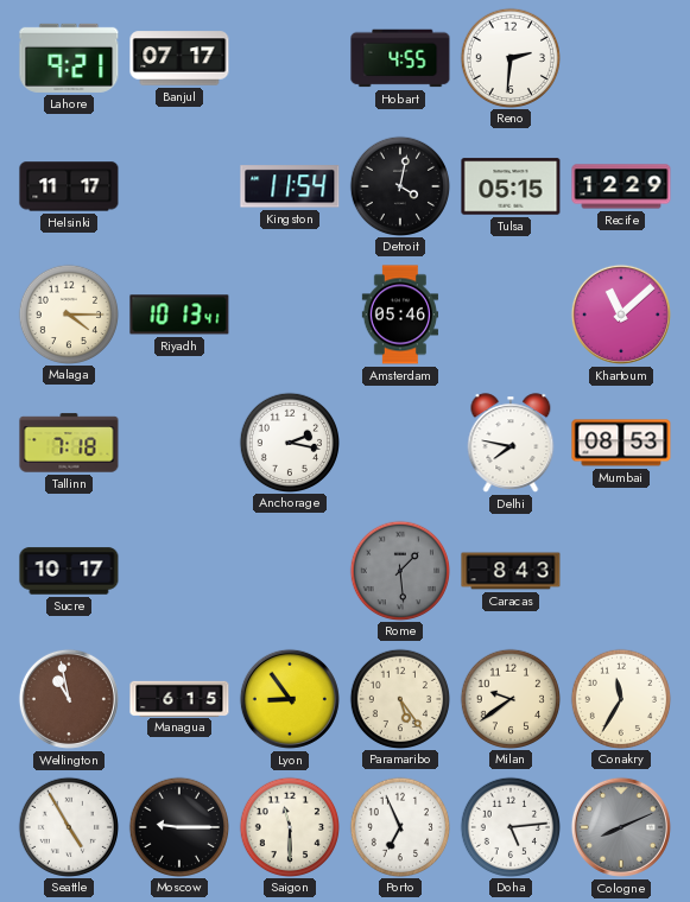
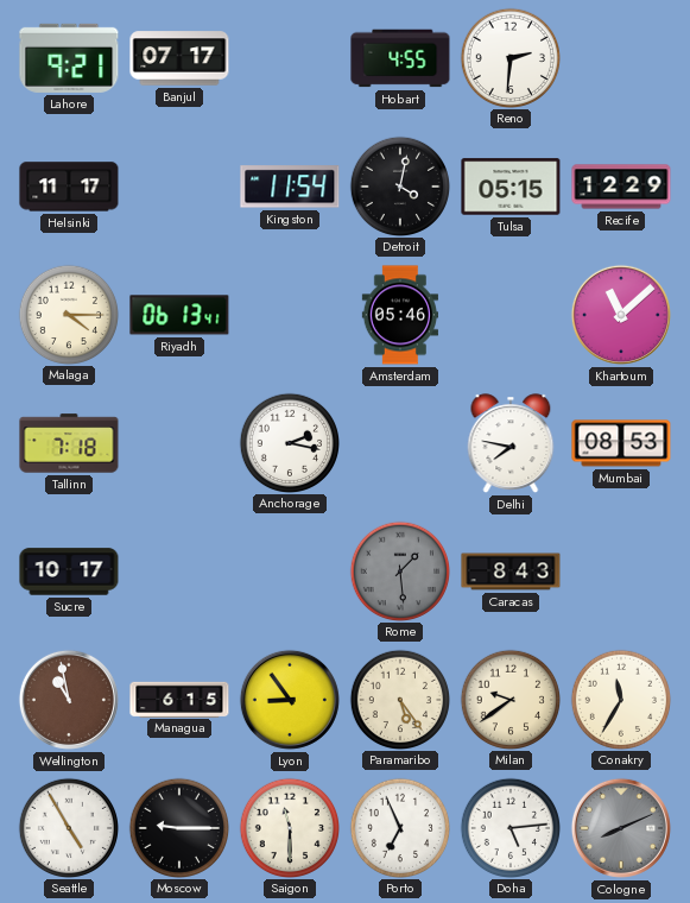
Riyadh: 10:13 -> 06:13 (179, 315)
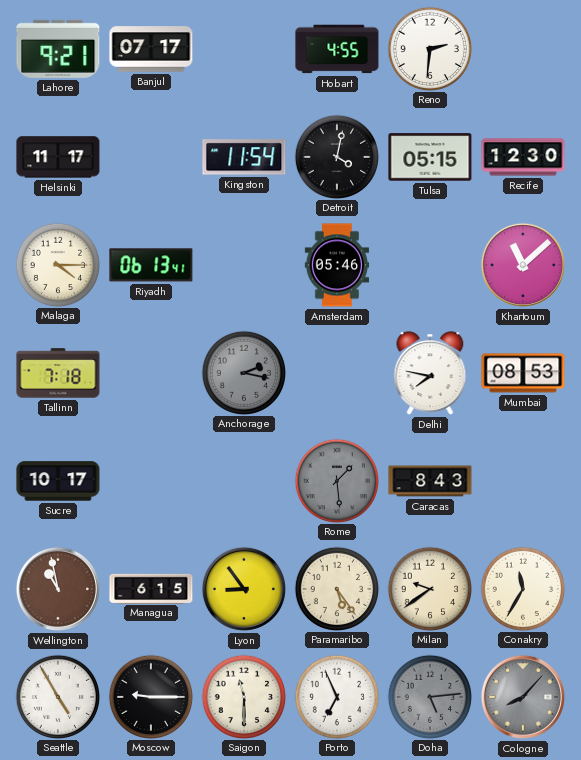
Recife: 12:29 -> 12:30 (523, 157)
Anchorage dial: white -> grey (243, 372)
Doha dial: white -> grey (429, 696)
Cologne: 8:11 -> 8:07 (523, 697)
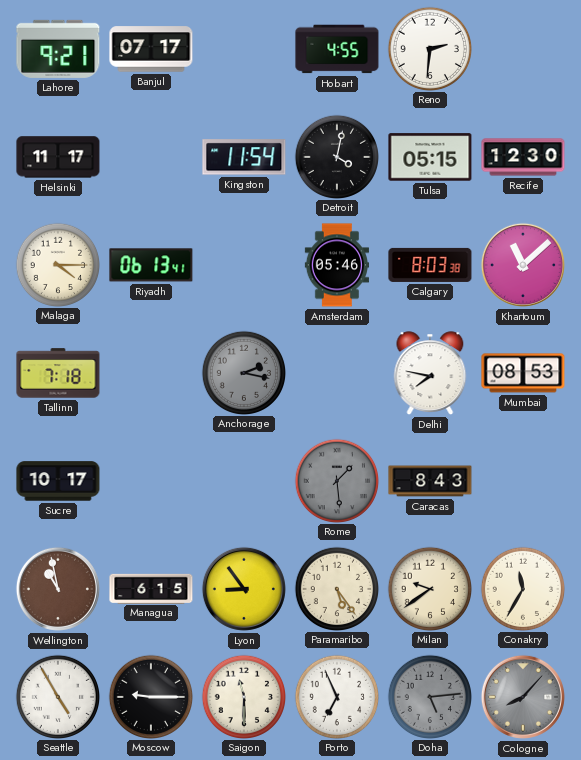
Calgary: none -> 8:03 (430, 265)
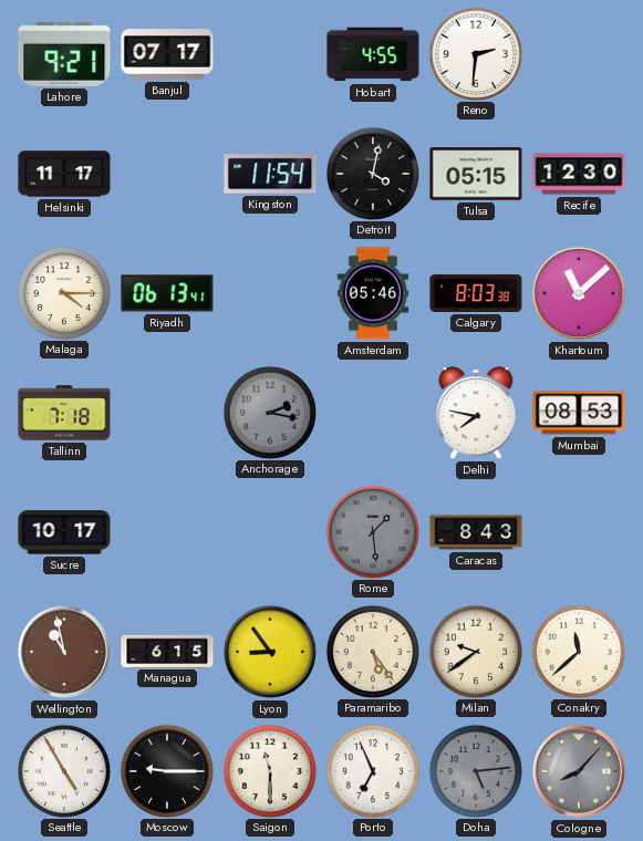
Conakry: 11:35 -> 11:38 (578, 651)
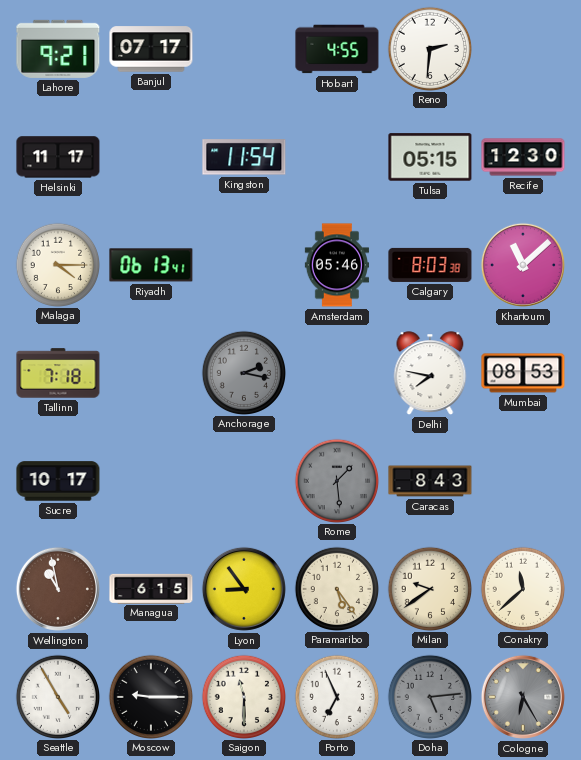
Detroit: 4:02 -> none (372, 173)
Cologne: 8:07 -> 6:25 (523, 697)
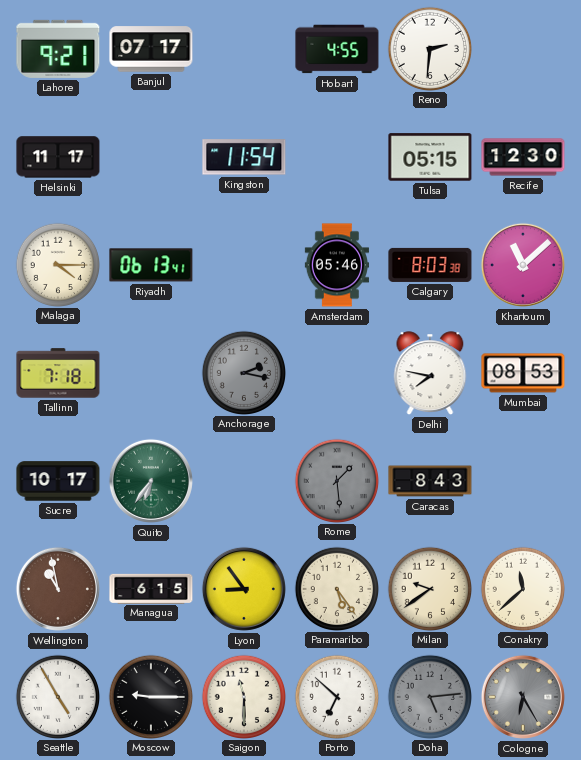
Quito: none -> 6:36 (151, 481)
Porto: 6:56 -> 6:52 (336, 696)
